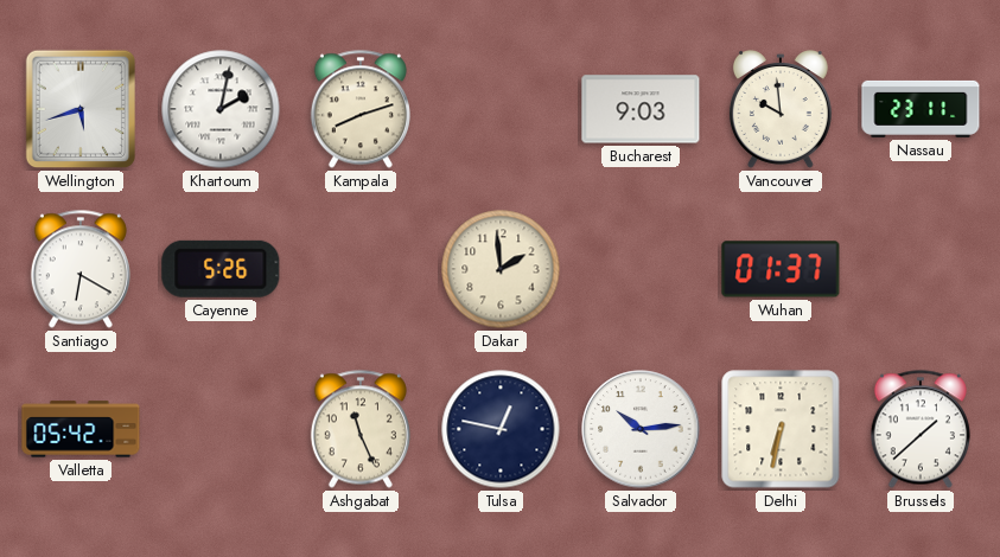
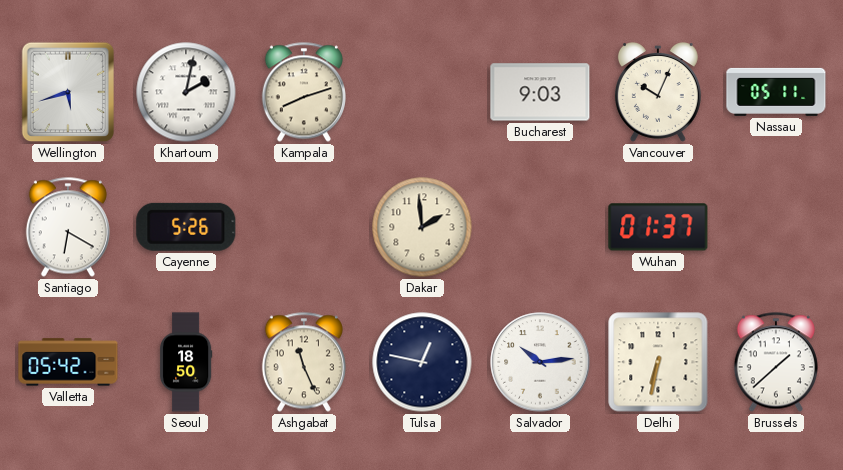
Vancouver: 9:59 -> 10:04 (658, 92)
Nassau: 23:11 -> 05:11 (776, 92)
Seoul: none -> 18:50 (186, 362)
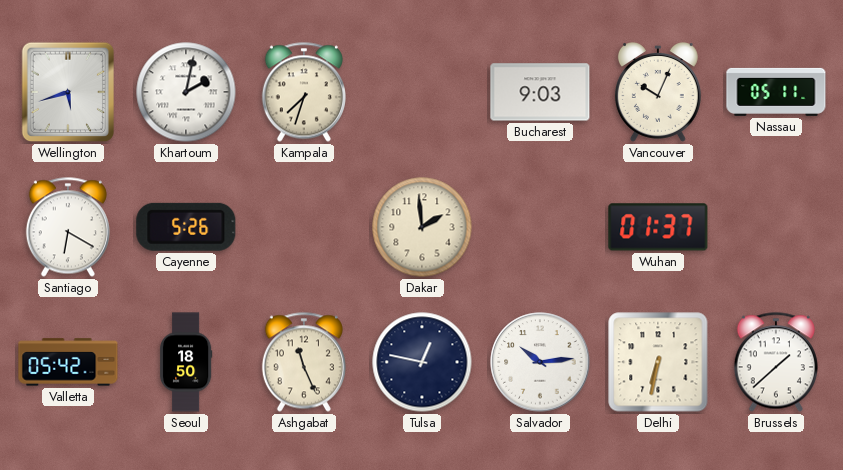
Kampala: 8:12 -> 7:33 (304, 92)
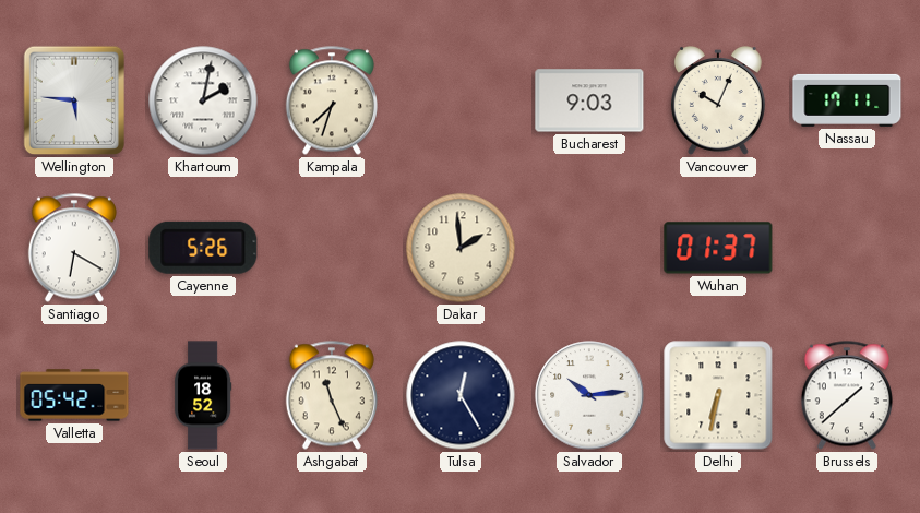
Wellington: 5:42 -> 5:46 (74, 100)
Nassau: 05:11 -> 17:11 (847, 100)
Seoul: 18:50 -> 18:52 (203, 395)
Tulsa: 12:47 -> 12:25 (461, 395)
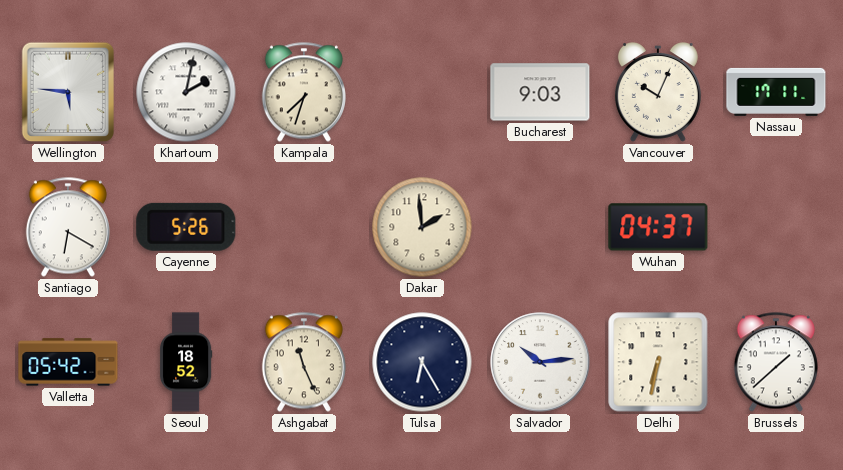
Wuhan: 01:37 -> 04:37 (658, 227)
Tulsa: 12:25 -> 6:25 (422, 362)
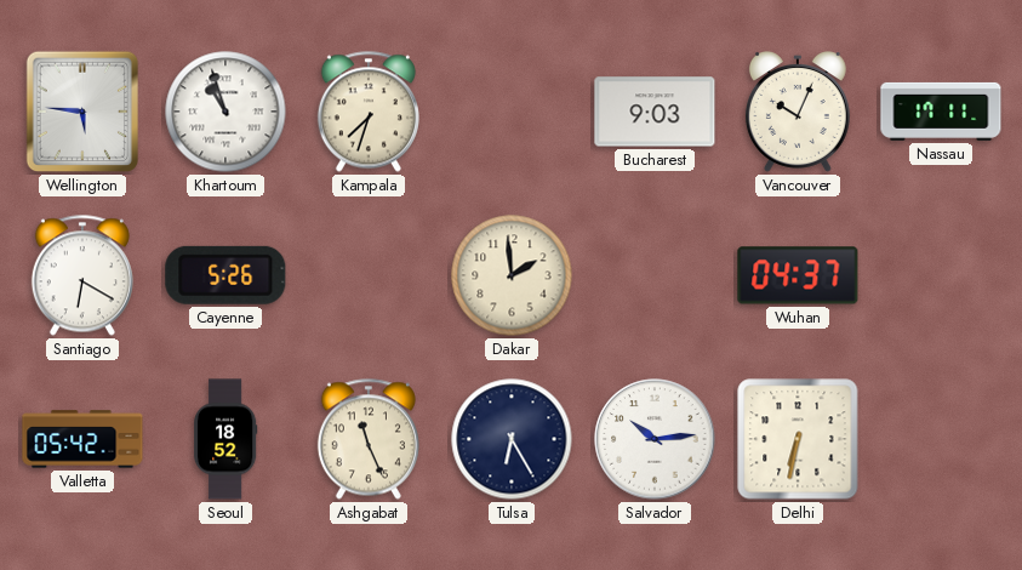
Khartoum: 2:02 -> 10:57 (225, 112)
Brussels: 1:38 -> none (776, 362)
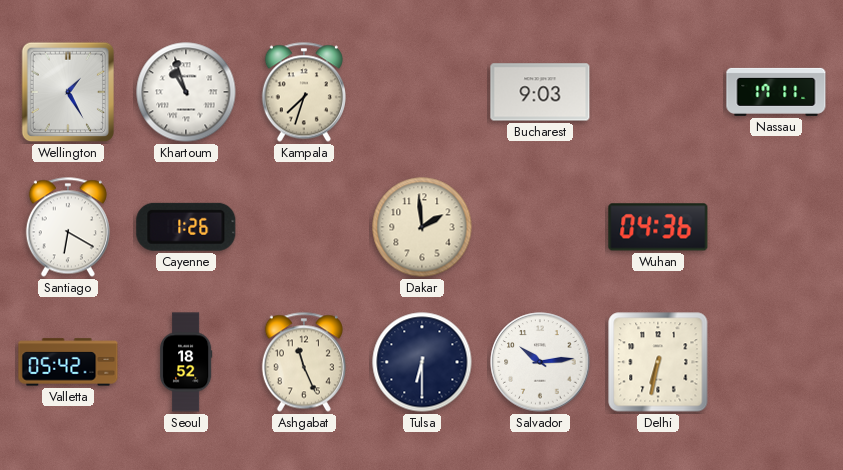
Wellington: 5:46 -> 1:25 (68, 92)
Vancouver: 10:04 -> none (798, 112)
Cayenne: 5:26 -> 1:26 (186, 227)
Wuhan: 04:37 -> 04:36 (658, 227)
Tulsa: 6:25 -> 6:30 (422, 362)
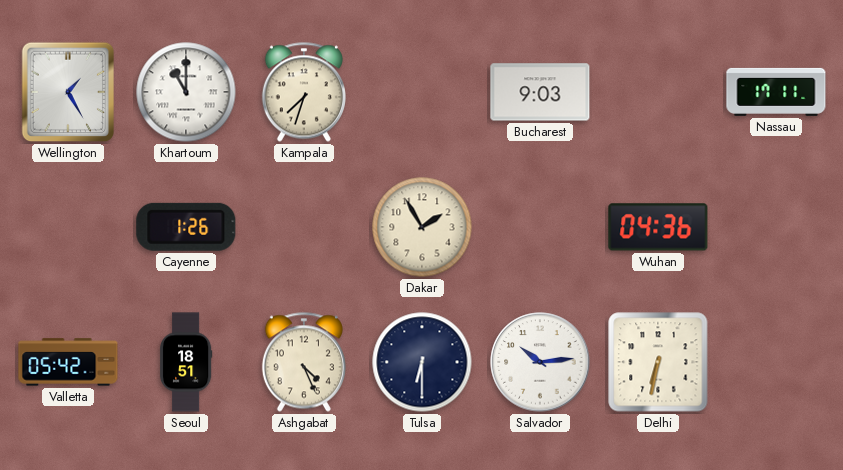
Khartoum: 10:57 -> 11:00 (186, 92)
Santiago: 6:20 -> none (68, 227)
Dakar: 1:59 -> 1:55 (422, 227)
Seoul: 18:52 -> 18:51 (186, 362)
Ashgabat: 11:26 -> 4:26 (304, 362)
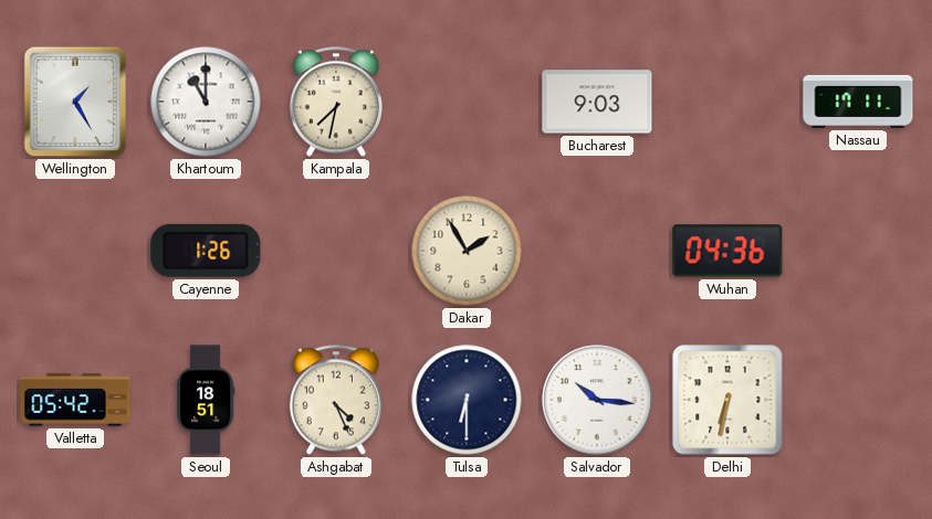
Kampala: 7:33 -> 7:32 (336, 102)
Salvador: 10:14 -> 10:16 (597, 400)
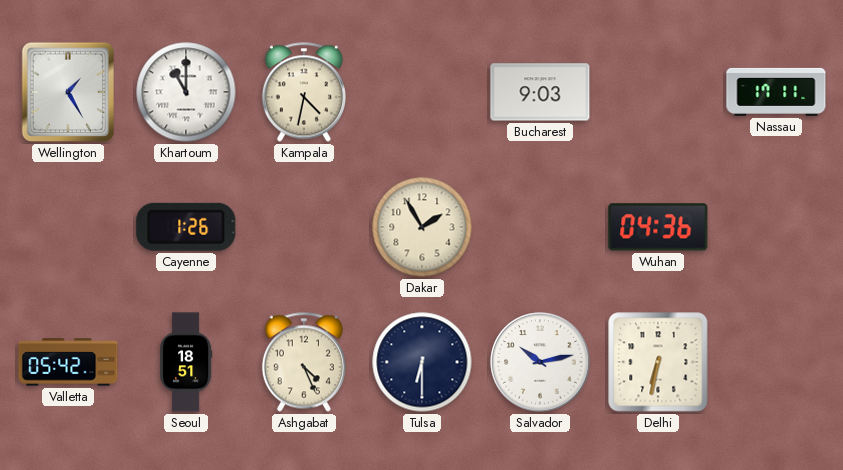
Kampala: 7:32 -> 4:32 (304, 92)
Salvador: 10:16 -> 10:13 (540, 362)
